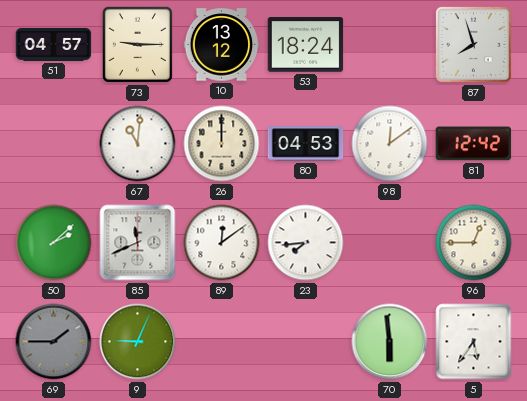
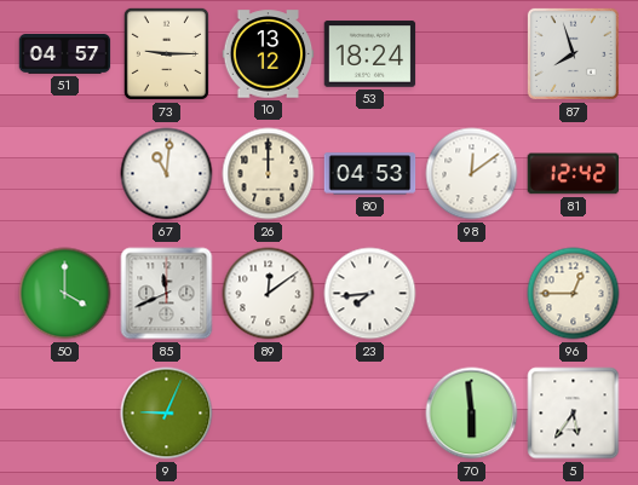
50: 2:08 -> 4:00 (65, 294)
69: 1:45 -> none (54, 342)
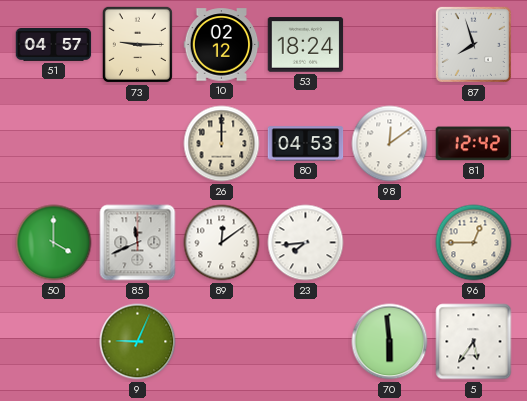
10: 13:12 -> 02:12 (222, 45)
67: 11:01 -> none (167, 174)
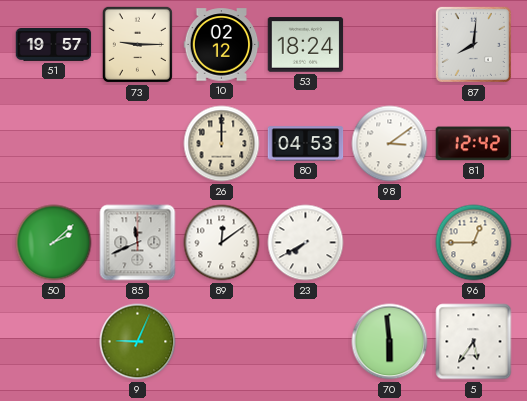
51: 04:57 -> 19:57 (54, 45)
87: 7:57 -> 8:01 (473, 44)
98: 12:09 -> 3:09 (390, 144)
50: 4:00 -> 2:08 (54, 243)
23: 7:44 -> 7:40 (306, 243)
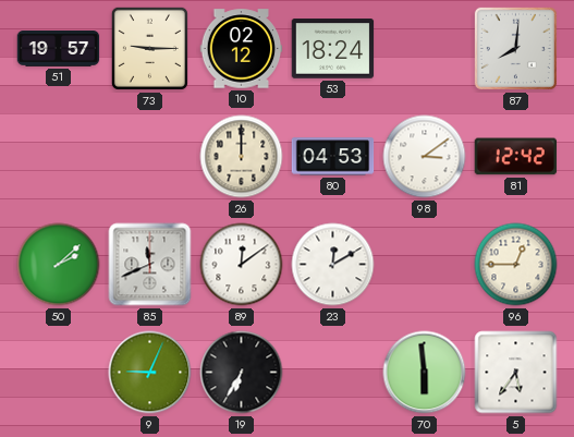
23: 7:40 -> 12:10 (333, 265)
19: none -> 6:35 (242, 373)
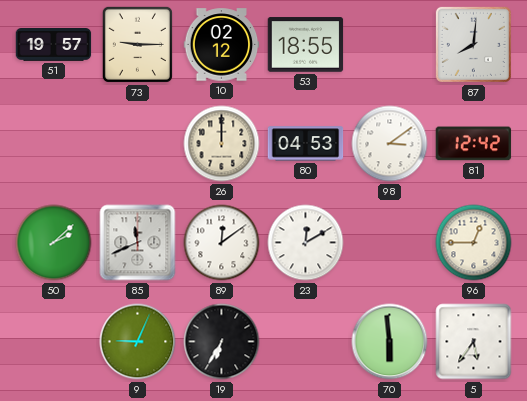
53: 18:24 -> 18:55 (306, 45)
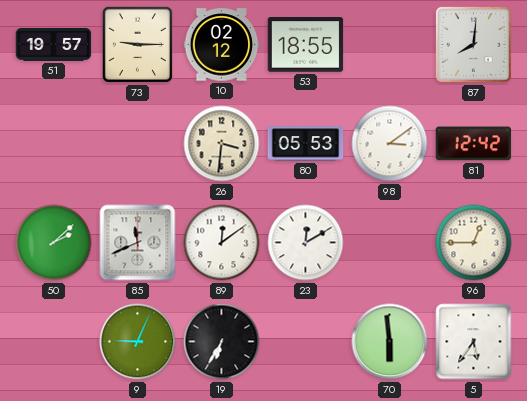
26: 12:00 -> 3:31 (222, 144)
80: 04:53 -> 05:53 (306, 144)
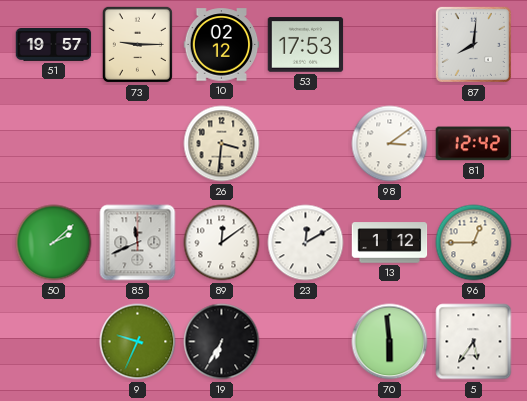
53: 18:55 -> 17:53 (306, 45)
80: 05:53 -> none (306, 144)
13: none -> 1:12 (390, 243)
9: 9:04 -> 9:34 (138, 342)
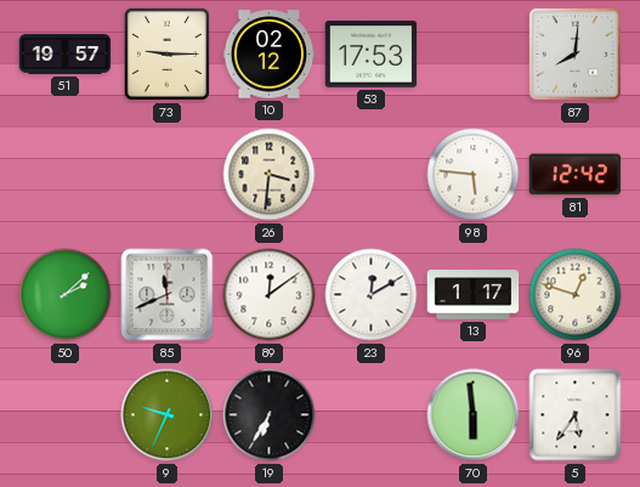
98: 3:09 -> 5:46 (474, 175)
13: 1:12 -> 1:17 (474, 295)
96: 12:45 -> 12:48 (576, 295)
